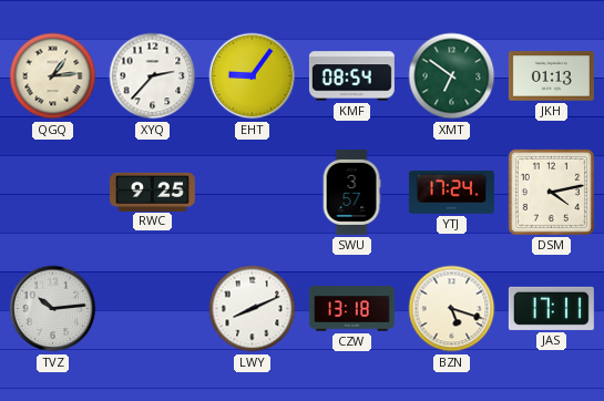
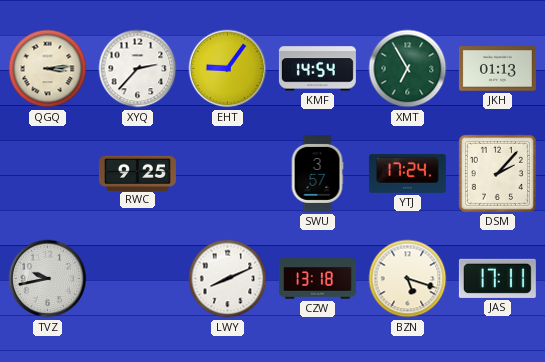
QGQ: 1:14 -> 3:14 (48, 69)
KMF: 08:54 -> 14:54 (317, 69)
XMT: 6:51 -> 6:55 (408, 69)
DSM: 4:13 -> 2:07 (497, 173)
TVZ: 10:14 -> 9:43 (48, 279)
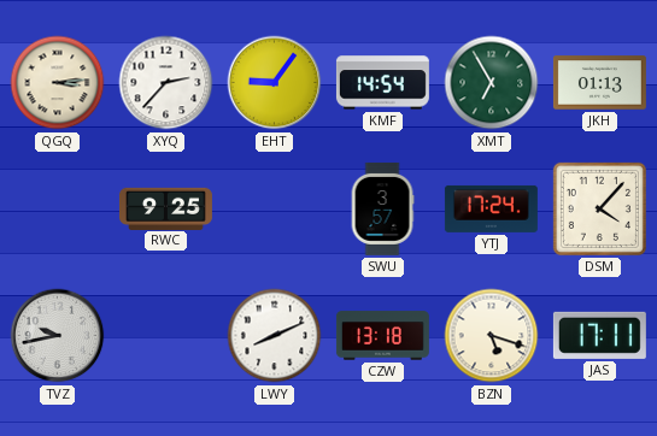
DSM: 2:07 -> 4:07 (599, 208)
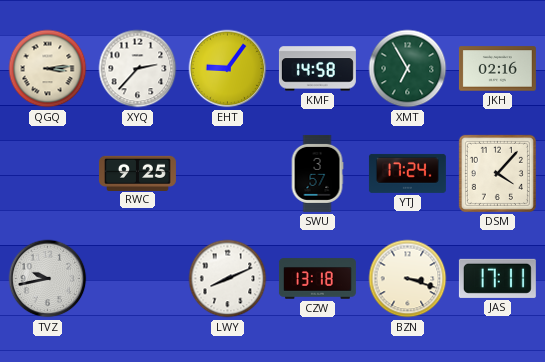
KMF: 14:54 -> 14:58 (317, 69)
JKH: 01:13 -> 02:16 (497, 69)
BZN: 5:18 -> 3:18 (408, 279)
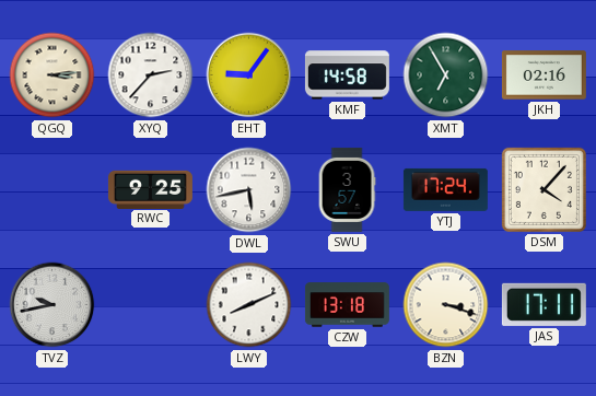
DWL: none -> 5:43 (249, 190)
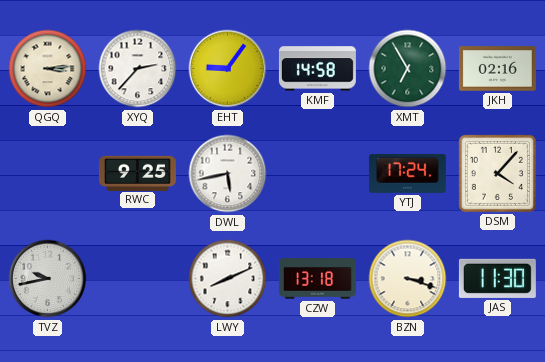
SWU: 3:57 -> none (347, 189)
JAS: 17:11 -> 11:30 (497, 278)
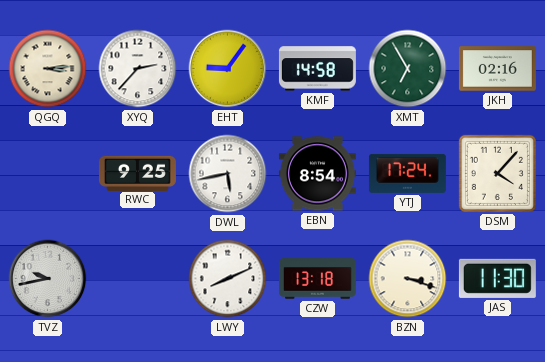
EBN: none -> 8:54 (317, 174)
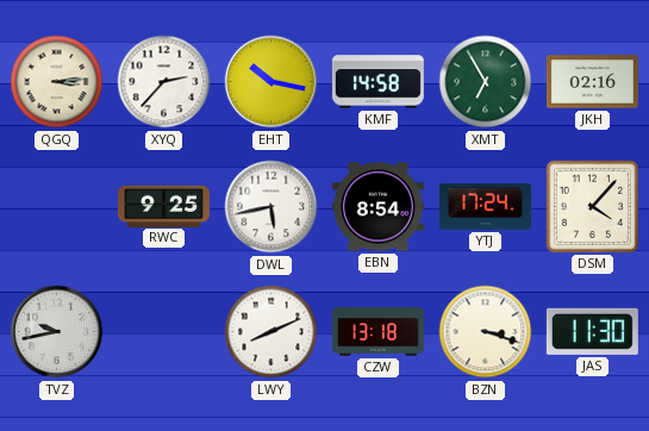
EHT: 9:06 -> 10:17 (272, 82)
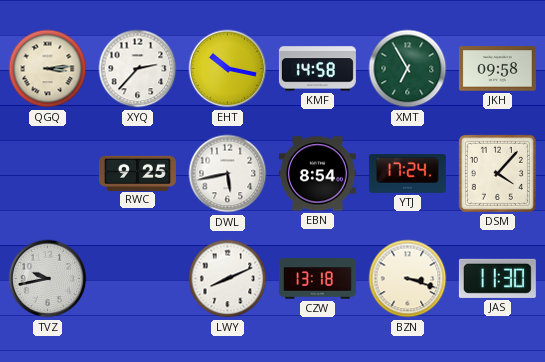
JKH: 02:16 -> 09:58 (497, 69)
